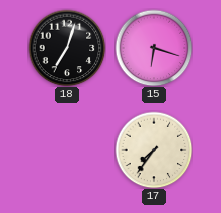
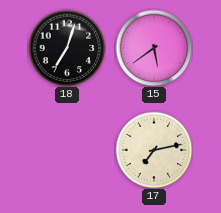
15: 6:18 -> 5:39 (154, 48)
17: 7:36 -> 7:13 (154, 150)
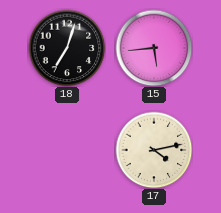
15: 5:39 -> 5:44 (154, 48)
17: 7:13 -> 4:13 (154, 150)
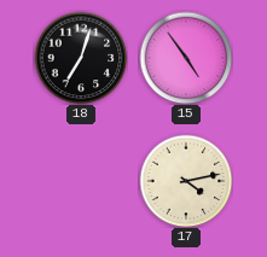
15: 5:44 -> 4:54 (186, 58)
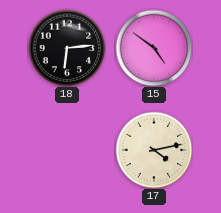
18: 7:03 -> 6:14 (67, 48)
15: 4:54 -> 4:51 (154, 48)
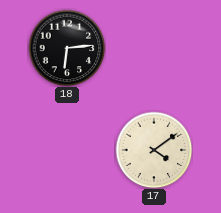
15: 4:51 -> none (154, 48)
17: 4:13 -> 4:09 (154, 150)
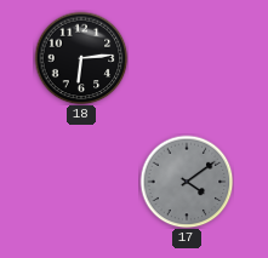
17 dial: cream -> grey (187, 182)
